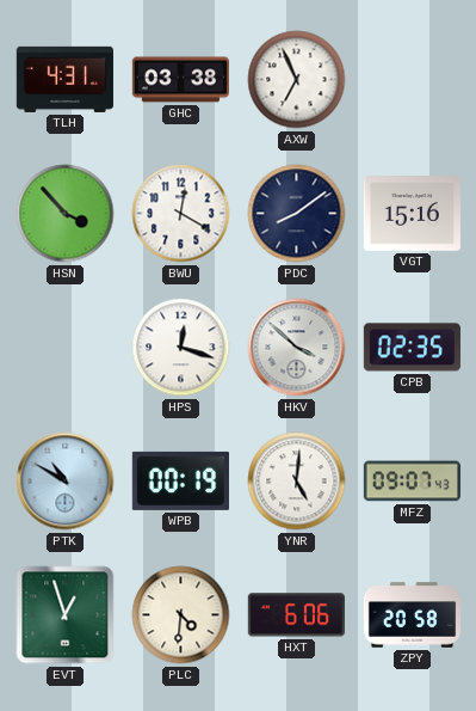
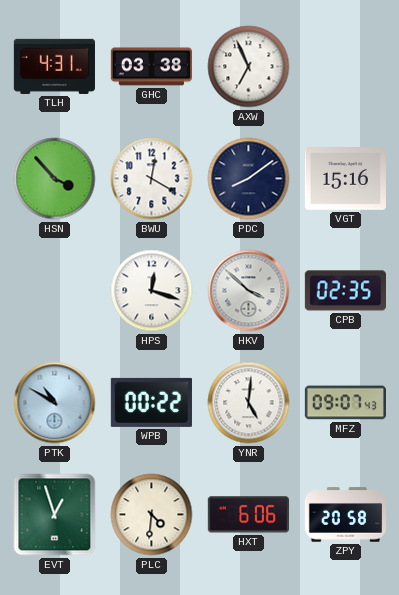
WPB: 00:19 -> 00:22 (151, 402)
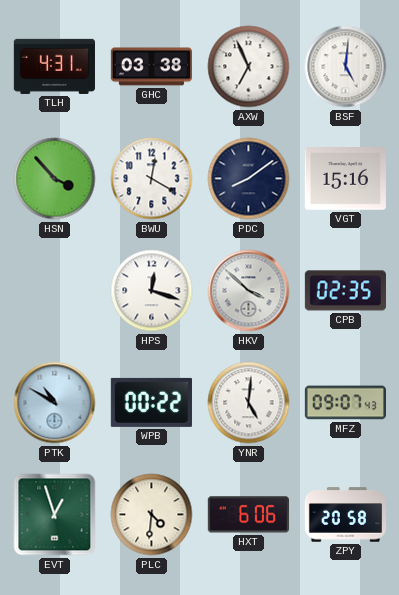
BSF: none -> 5:01 (346, 67)
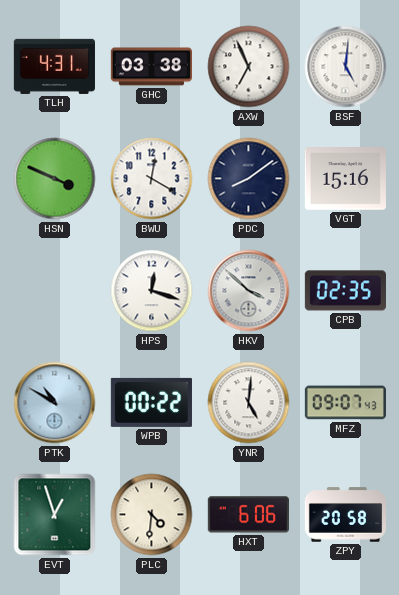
HSN: 3:53 -> 3:49 (55, 179)
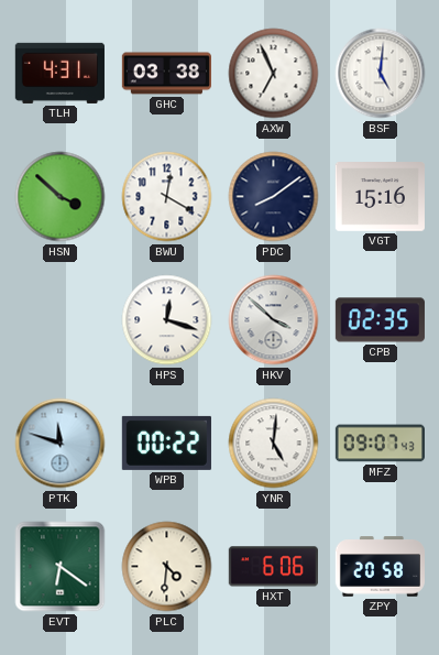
HSN: 3:49 -> 3:52 (61, 197)
PTK: 10:50 -> 11:48 (61, 444)
EVT: 12:57 -> 6:21 (61, 567)
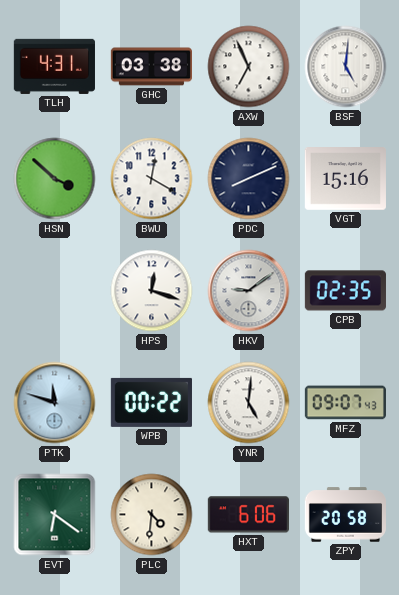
PDC: 8:09 -> 8:11 (249, 179)
HKV: 3:52 -> 9:09 (249, 291)
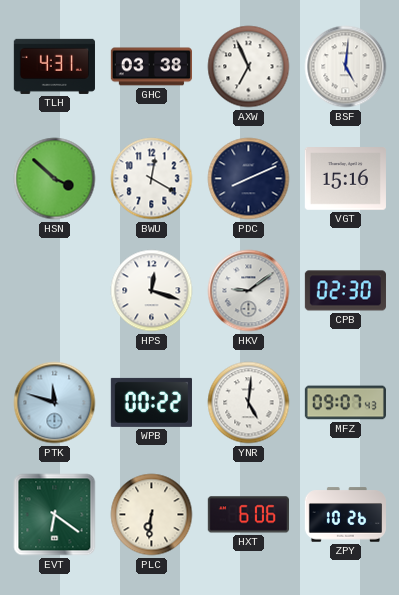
CPB: 02:35 -> 02:30 (345, 291)
PLC: 4:31 -> 6:31 (152, 515)
ZPY: 20:58 -> 10:26 (345, 515)
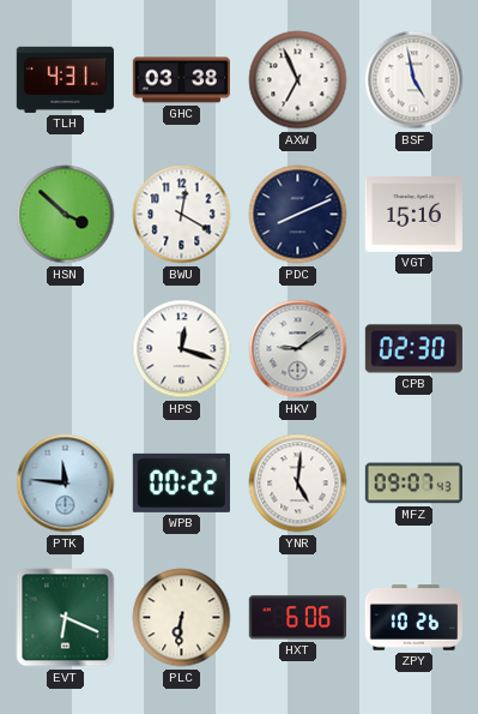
BSF: 5:01 -> 4:58 (415, 80)
PTK: 11:48 -> 11:46 (66, 484)
EVT: 6:21 -> 6:19 (66, 618)
